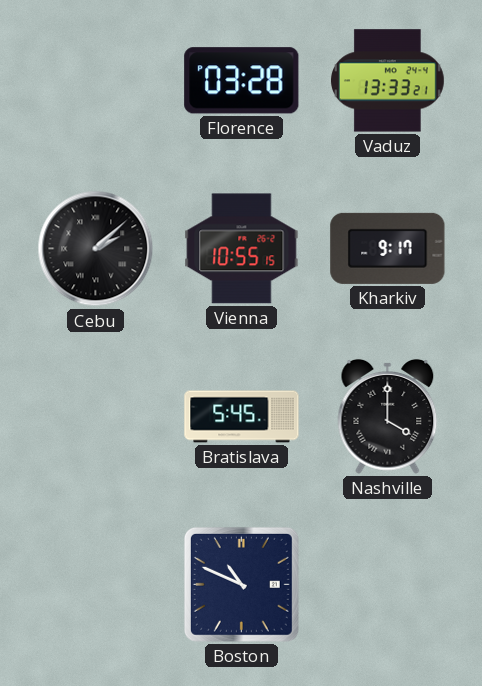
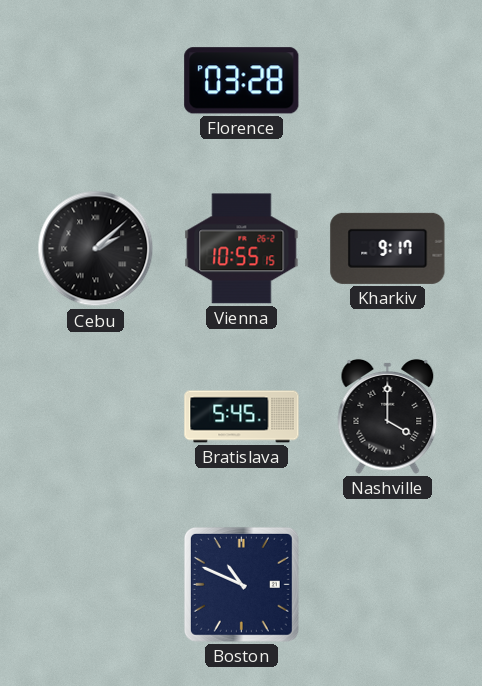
Vaduz: 13:33 -> none (387, 81)
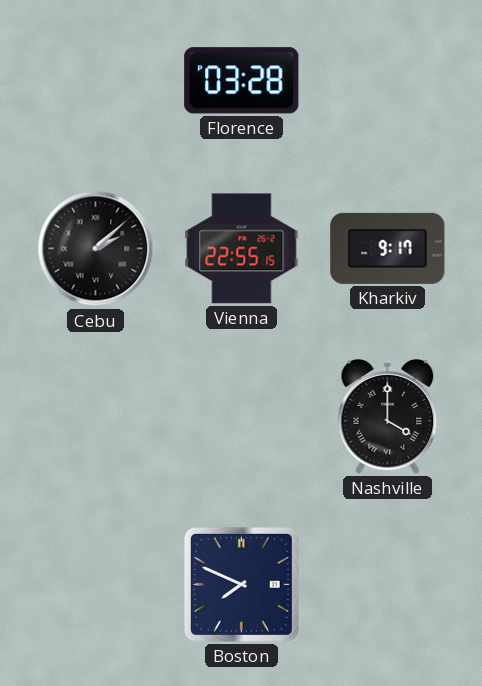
Vienna: 10:55 -> 22:55 (242, 249)
Bratislava: 5:45 -> none (242, 417)
Boston: 10:49 -> 7:49 (241, 584)
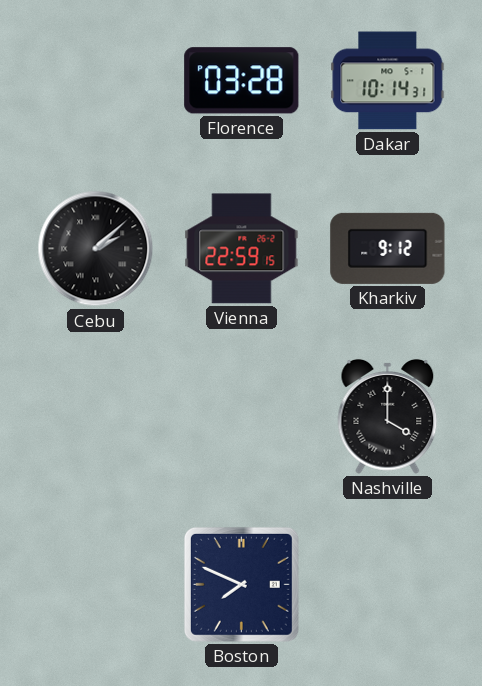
Dakar: none -> 10:14 (388, 81)
Vienna: 22:55 -> 22:59 (242, 249)
Kharkiv: 9:17 -> 9:12 (388, 248)
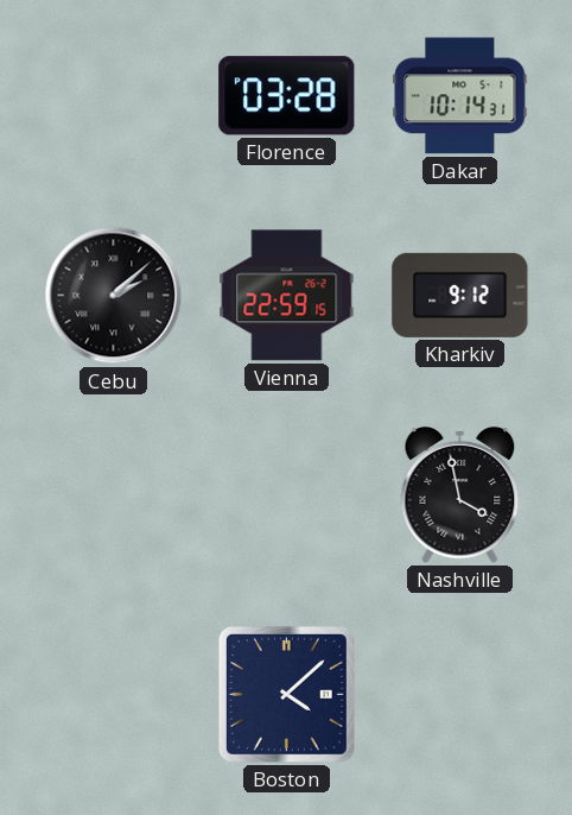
Nashville: 4:00 -> 3:58 (460, 494)
Boston: 7:49 -> 4:08 (286, 694)
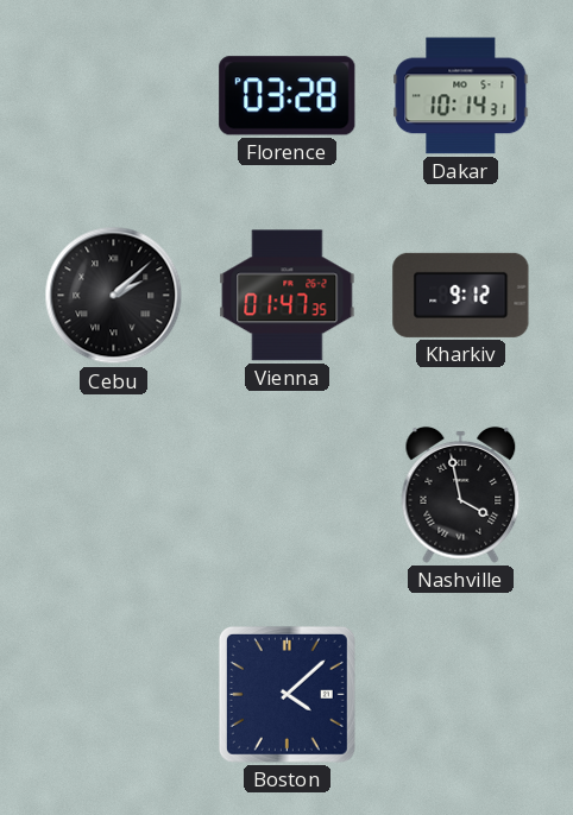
Vienna: 22:59 -> 01:47 (288, 296)
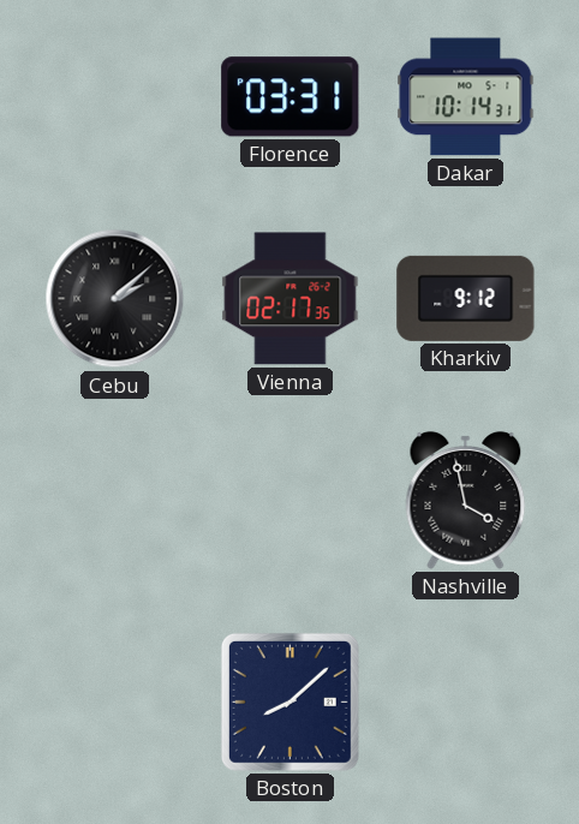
Florence: 03:28 -> 03:31 (291, 97)
Vienna: 01:47 -> 02:17 (291, 299)
Boston: 4:08 -> 8:08 (289, 701)
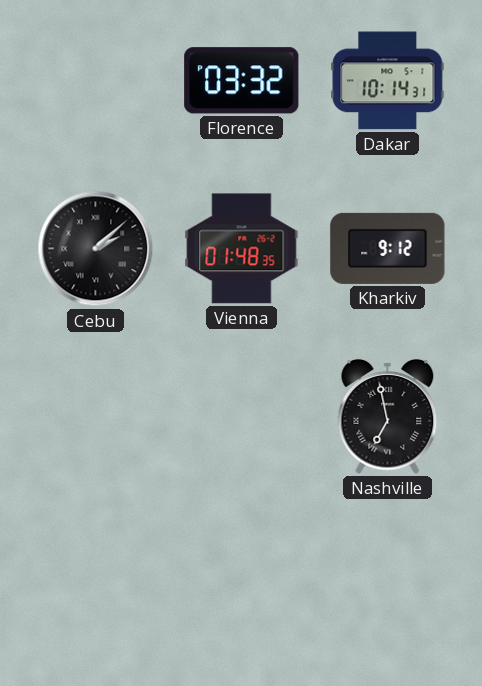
Florence: 03:31 -> 03:32 (242, 81)
Vienna: 02:17 -> 01:48 (242, 249)
Nashville: 3:58 -> 6:58 (388, 416)
Boston: 8:08 -> none (289, 701)
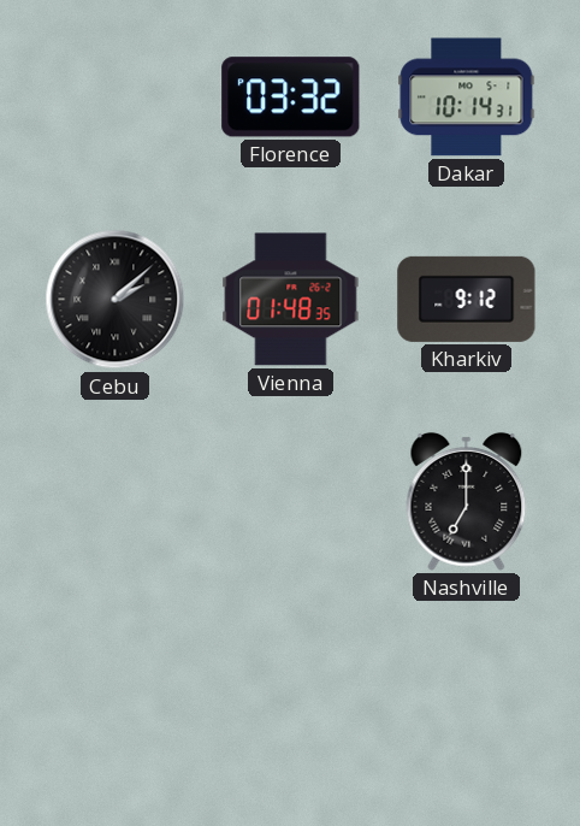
Nashville: 6:58 -> 7:00 (467, 501)
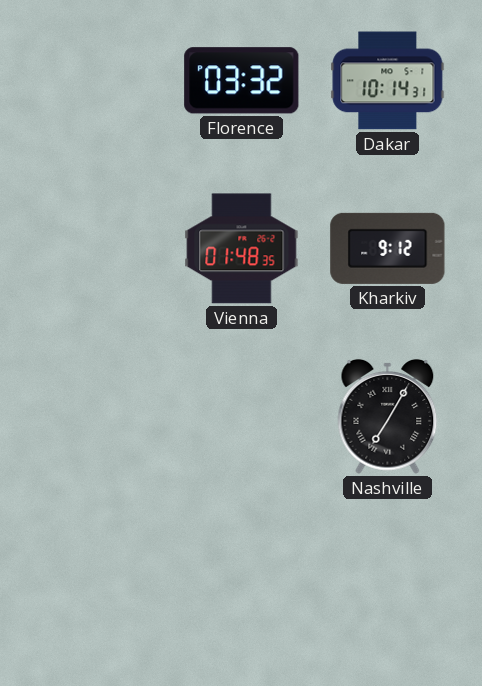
Cebu: 2:08 -> none (116, 300)
Nashville: 7:00 -> 7:05 (388, 416)
